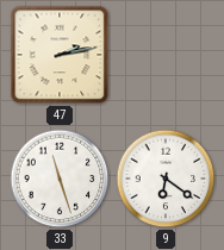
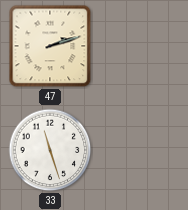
47: 2:13 -> 2:12 (50, 46)
9: 6:21 -> none (166, 179)
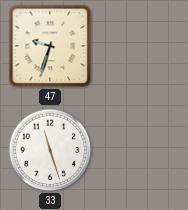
47: 2:12 -> 9:33 (50, 46)
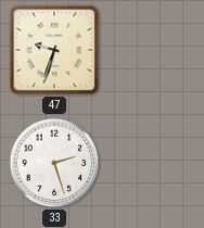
33: 11:27 -> 2:27 (54, 163)
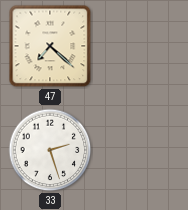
47: 9:33 -> 7:22 (50, 46)
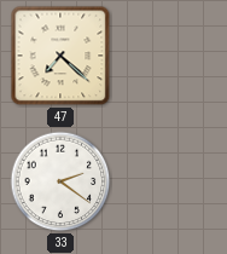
33: 2:27 -> 2:21 (60, 181)
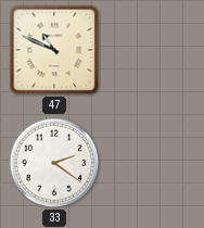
47: 7:22 -> 10:49 (54, 50)
